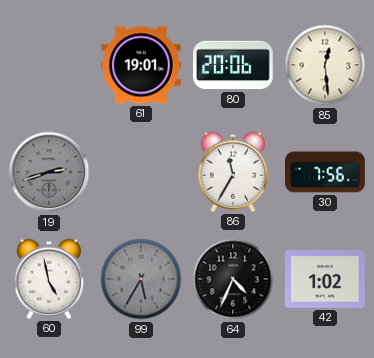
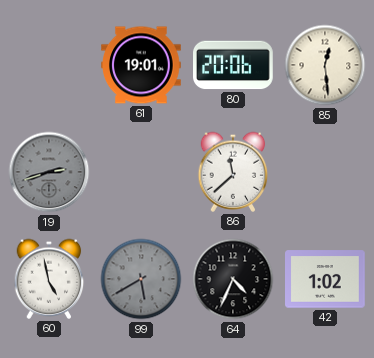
86: 11:35 -> 11:38 (233, 172)
30: 7:56 -> none (325, 172)
99: 5:35 -> 5:40 (141, 279)
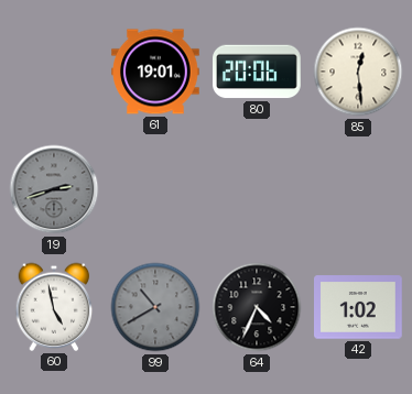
86: 11:38 -> none (233, 172)
99: 5:40 -> 10:40 (155, 307)
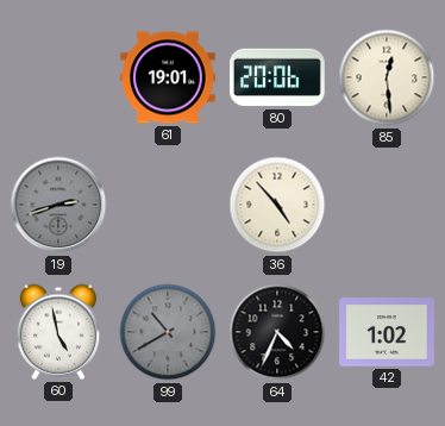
36: none -> 4:53 (277, 205)
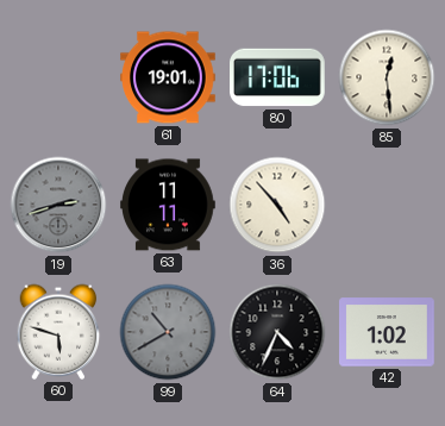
80: 20:06 -> 17:06 (278, 77)
63: none -> 11:11 (168, 205)
60: 4:58 -> 5:48 (58, 332)
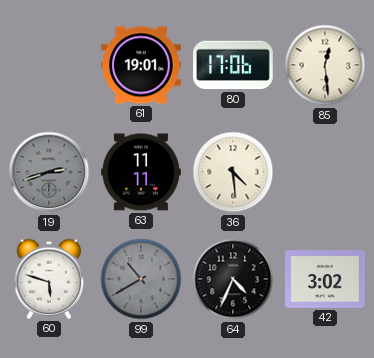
36: 4:53 -> 4:29 (233, 172)
42: 1:02 -> 3:02 (325, 279)
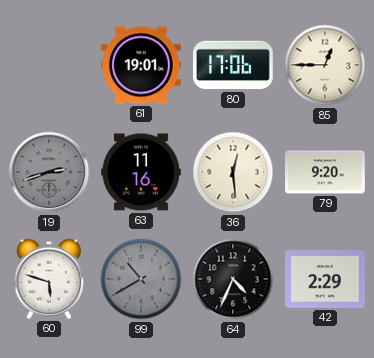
85: 12:29 -> 12:45 (325, 65)
63: 11:11 -> 11:16 (141, 172)
36: 4:29 -> 12:29 (233, 172)
79: none -> 9:20 (325, 172)
42: 3:02 -> 2:29 (325, 279)
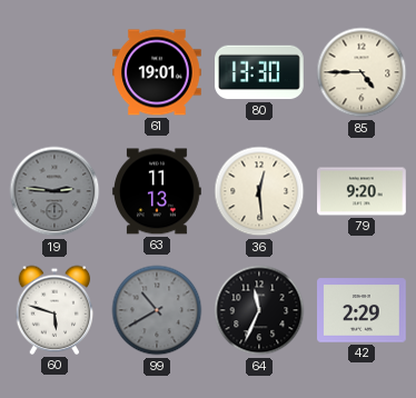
80: 17:06 -> 13:30 (260, 72)
85: 12:45 -> 4:45 (361, 72)
19: 2:42 -> 2:46 (55, 191)
63: 11:16 -> 11:13 (157, 191)
64: 4:34 -> 11:34 (259, 310)
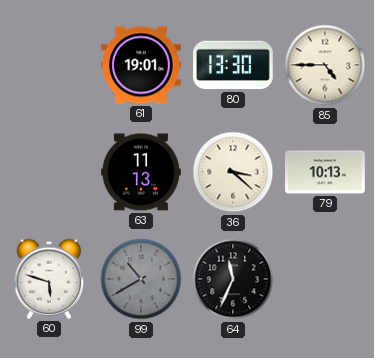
19: 2:46 -> none (55, 191)
36: 12:29 -> 3:22 (233, 172)
79: 9:20 -> 10:13 (325, 172)
42: 2:29 -> none (361, 310)
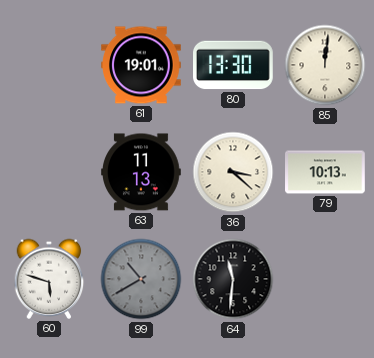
85: 4:45 -> 12:01 (325, 65)
64: 11:34 -> 11:31 (233, 279)
